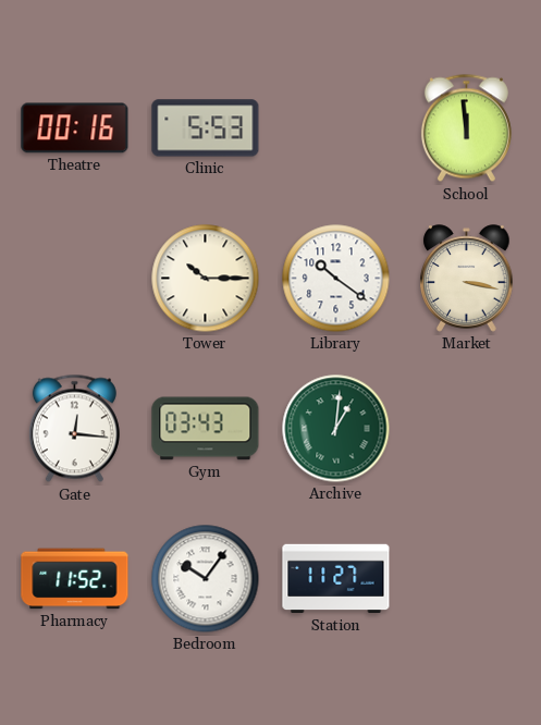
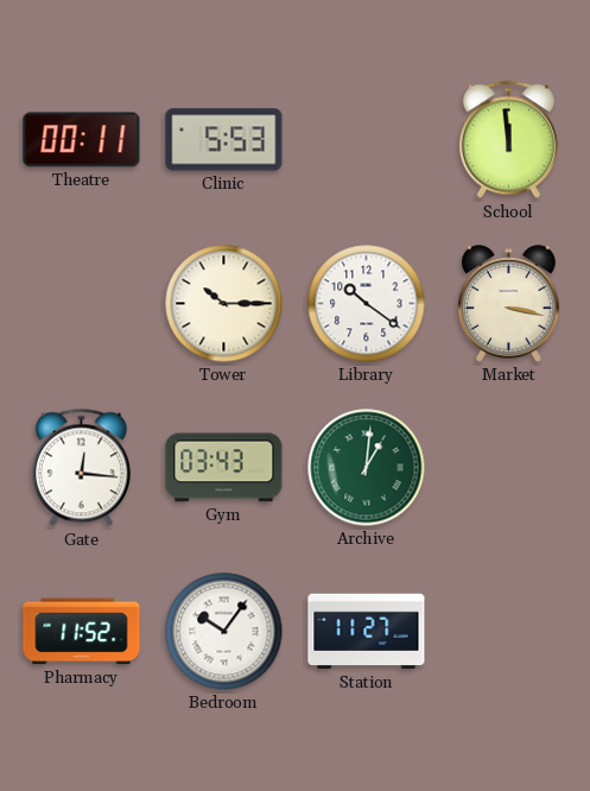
Theatre: 00:16 -> 00:11 (82, 140)
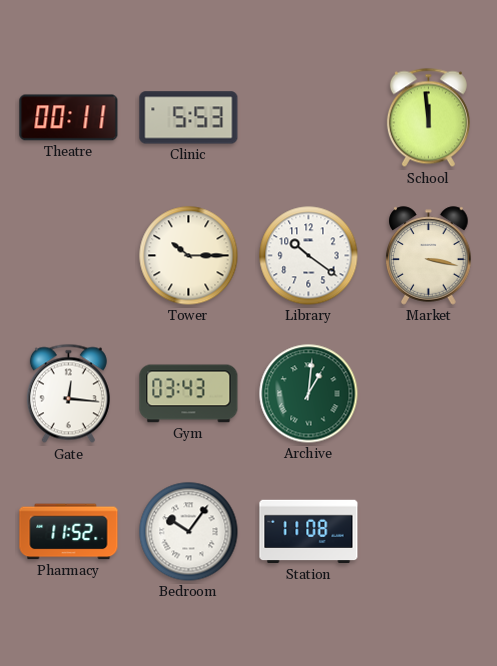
Station: 11:27 -> 11:08 (309, 532)
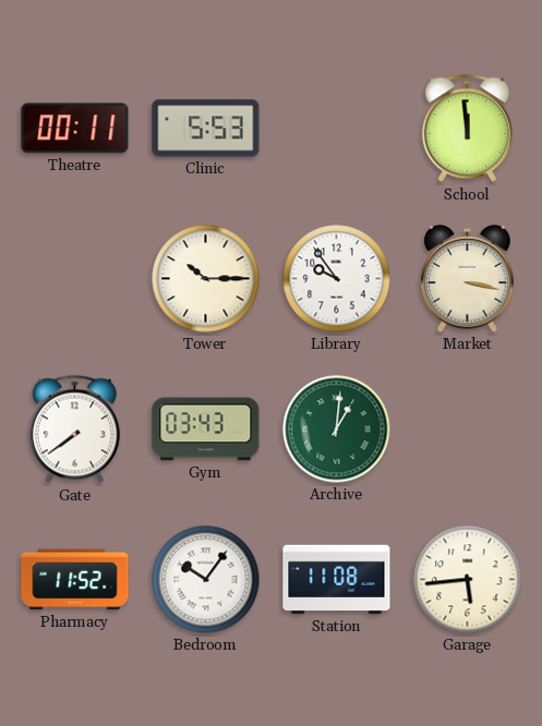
Library: 10:21 -> 9:54 (337, 279)
Gate: 12:16 -> 7:39 (74, 429)
Garage: none -> 5:44 (468, 580)
